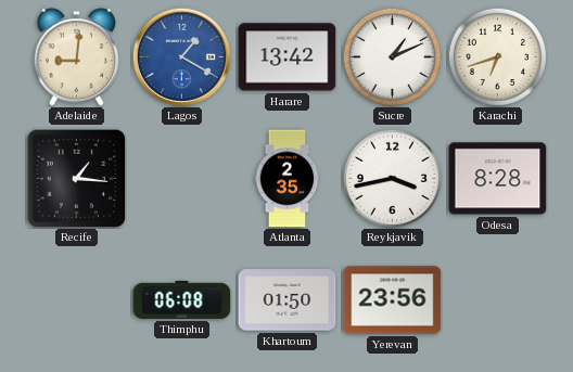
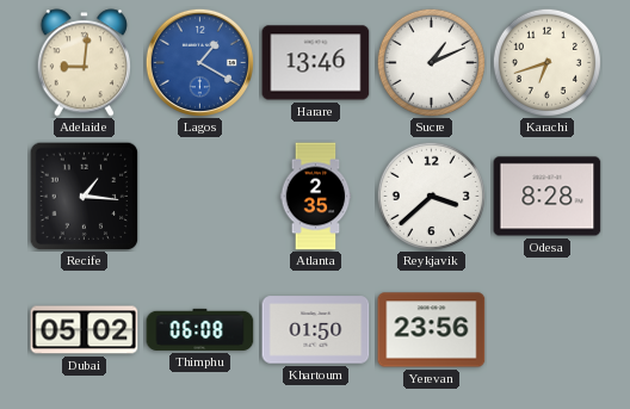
Harare: 13:42 -> 13:46 (316, 63)
Reykjavik: 3:43 -> 3:38 (431, 196)
Dubai: none -> 05:02 (85, 330)
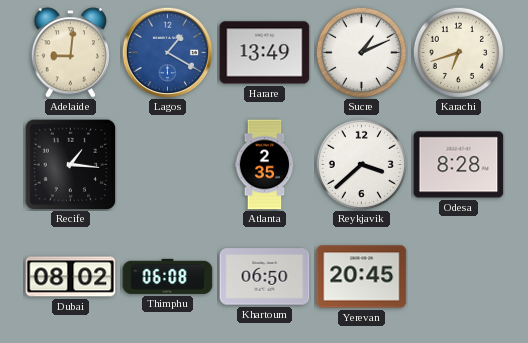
Harare: 13:46 -> 13:49 (265, 53)
Dubai: 05:02 -> 08:02 (71, 277)
Khartoum: 01:50 -> 06:50 (265, 277)
Yerevan: 23:56 -> 20:45 (362, 277)
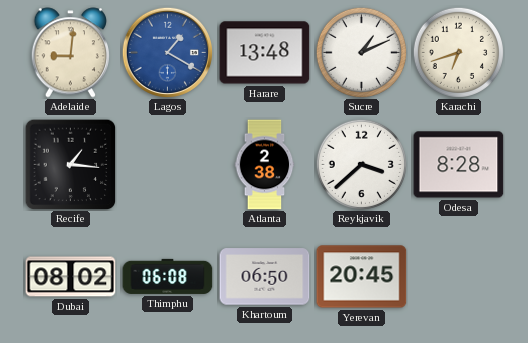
Harare: 13:49 -> 13:48 (265, 53)
Atlanta: 2:35 -> 2:38 (265, 165)
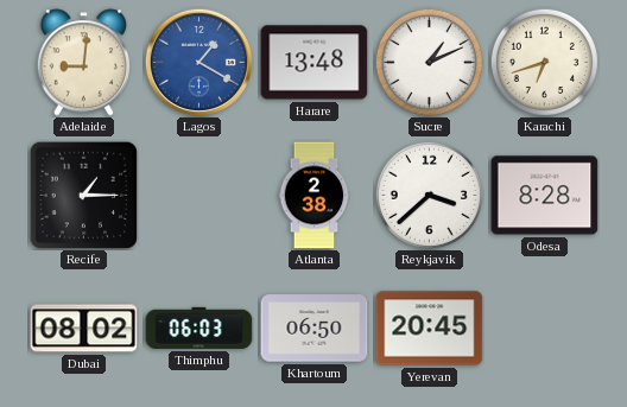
Recife: 1:16 -> 1:15 (83, 195)
Thimphu: 06:08 -> 06:03 (199, 327)
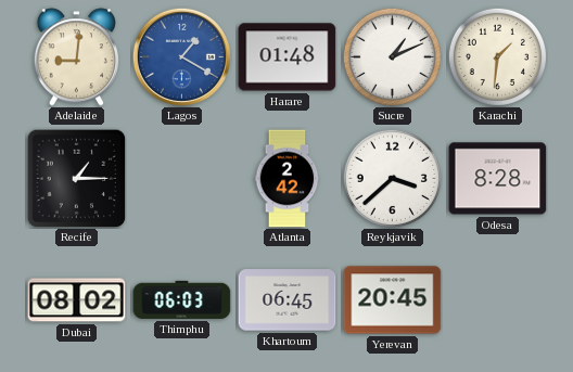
Harare: 13:48 -> 01:48 (288, 57)
Karachi: 6:42 -> 1:31 (497, 56)
Atlanta: 2:38 -> 2:42 (288, 179)
Khartoum: 06:50 -> 06:45 (288, 300)
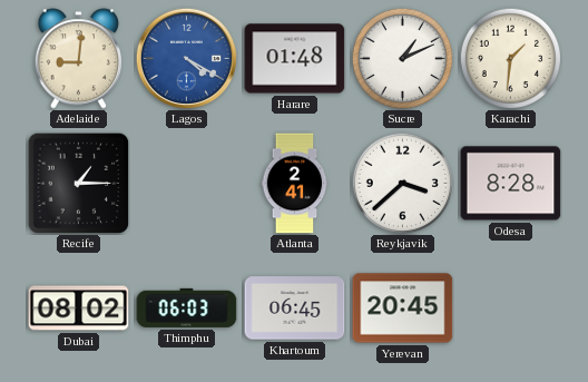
Lagos: 1:20 -> 4:20 (186, 58)
Atlanta: 2:42 -> 2:41 (295, 184)
